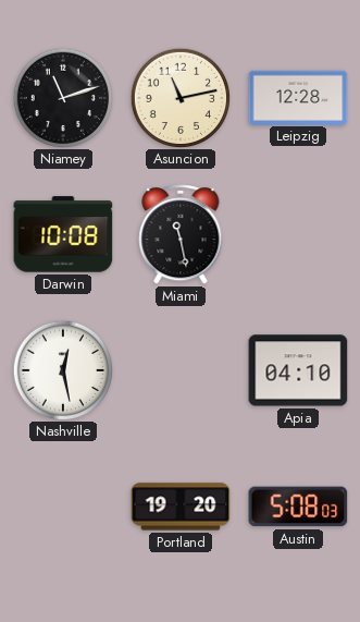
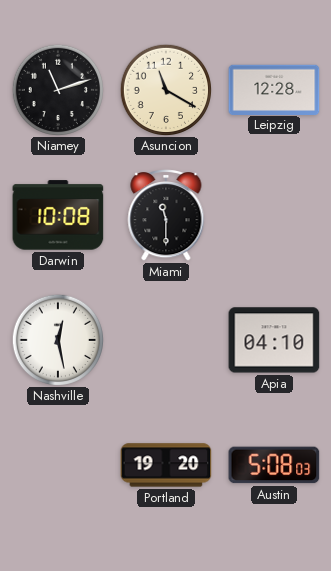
Asuncion: 11:13 -> 11:20 (165, 89)
Miami: 11:28 -> 11:30 (166, 216)
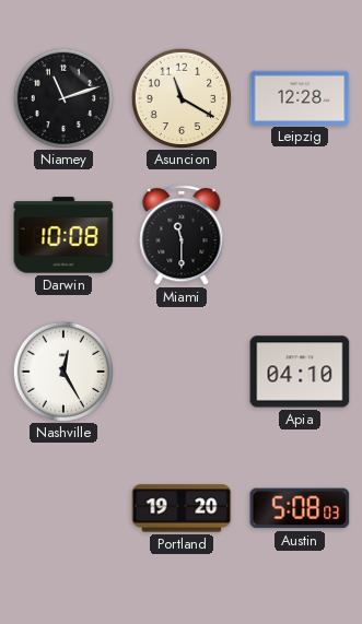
Nashville: 12:28 -> 12:25 (62, 370)
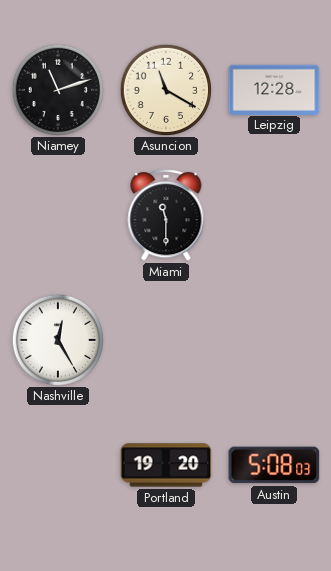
Darwin: 10:08 -> none (63, 235)
Apia: 04:10 -> none (300, 372)
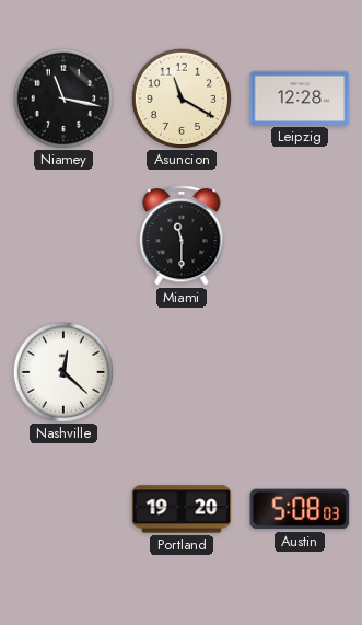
Niamey: 11:12 -> 11:17 (62, 97)
Nashville: 12:25 -> 12:22 (62, 371)
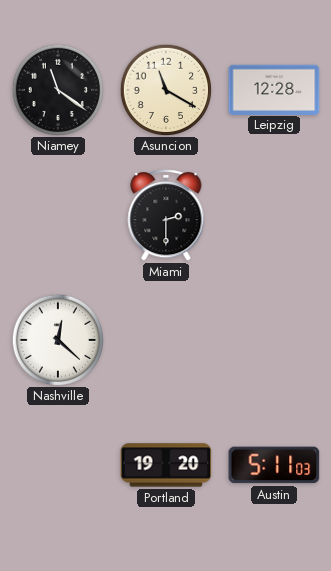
Niamey: 11:17 -> 11:21 (57, 89)
Miami: 11:30 -> 2:30 (166, 216)
Austin: 5:08 -> 5:11 (274, 465)
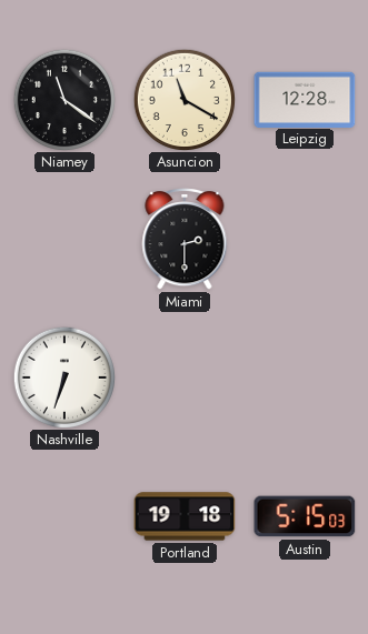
Nashville: 12:22 -> 6:33 (63, 376)
Portland: 19:20 -> 19:18 (185, 516)
Austin: 5:11 -> 5:15 (305, 516)
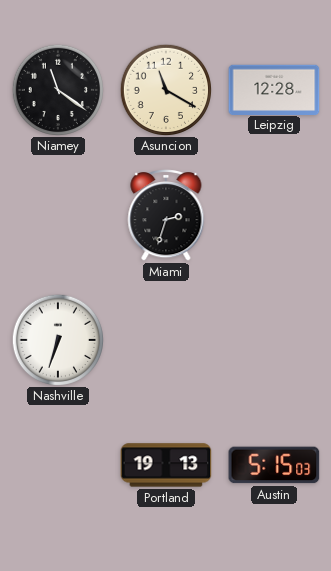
Miami: 2:30 -> 2:33 (166, 216)
Portland: 19:18 -> 19:13 (166, 465)
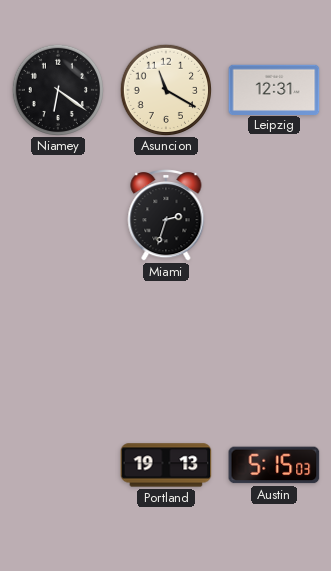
Niamey: 11:21 -> 6:21 (57, 89)
Leipzig: 12:28 -> 12:31 (274, 89)
Nashville: 6:33 -> none (57, 339)
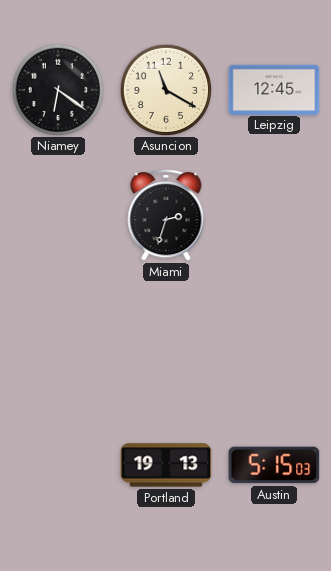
Leipzig: 12:31 -> 12:45 (274, 89)
